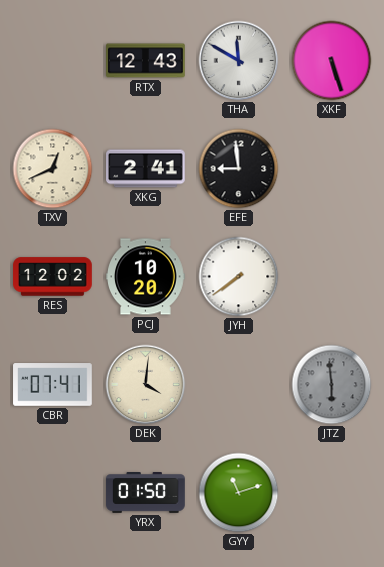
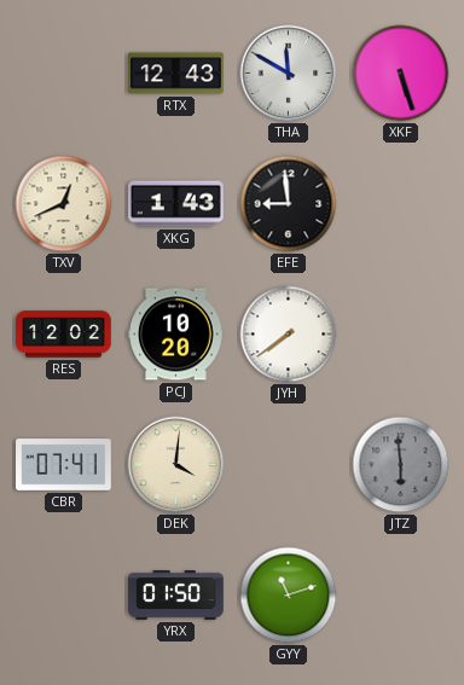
XKG: 2:41 -> 1:43 (176, 204)
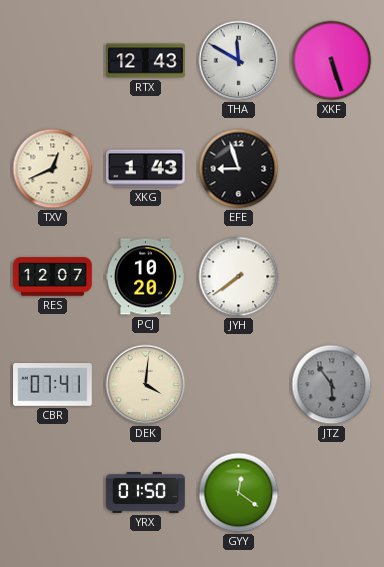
EFE: 8:59 -> 8:57 (239, 169)
RES: 12:02 -> 12:07 (53, 277)
JTZ: 5:59 -> 5:54 (332, 385)
GYY: 11:12 -> 12:21 (239, 493)
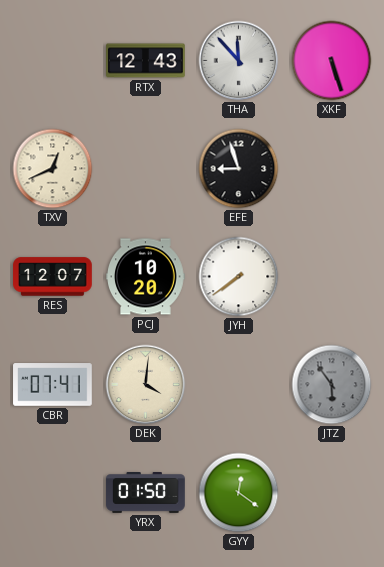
THA: 11:50 -> 11:53 (239, 61)
XKG: 1:43 -> none (146, 169)
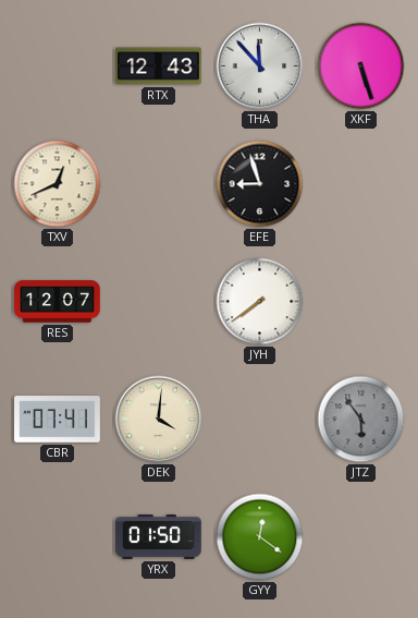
PCJ: 10:20 -> none (146, 277)
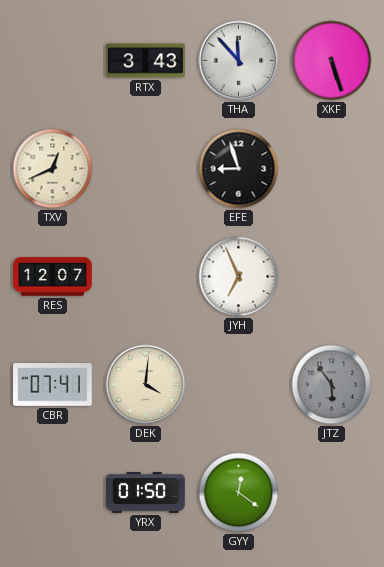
RTX: 12:43 -> 3:43 (146, 61)
JYH: 7:39 -> 6:56 (239, 277)
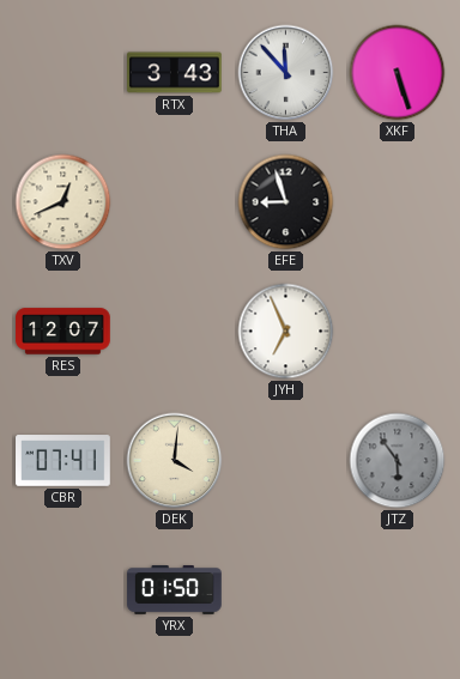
GYY: 12:21 -> none (239, 493)
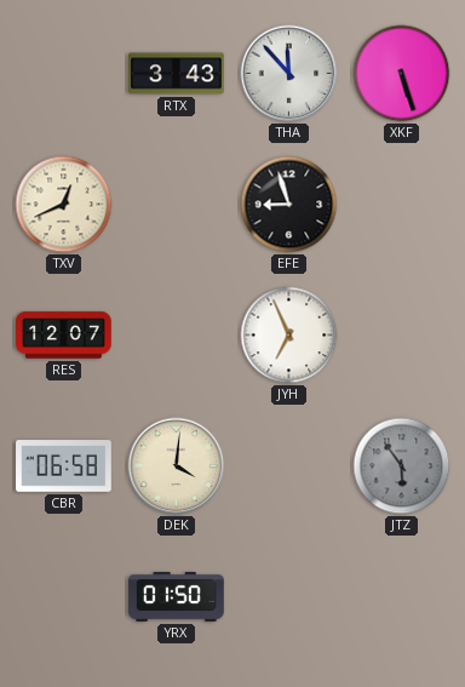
CBR: 07:41 -> 06:58 (64, 466)
